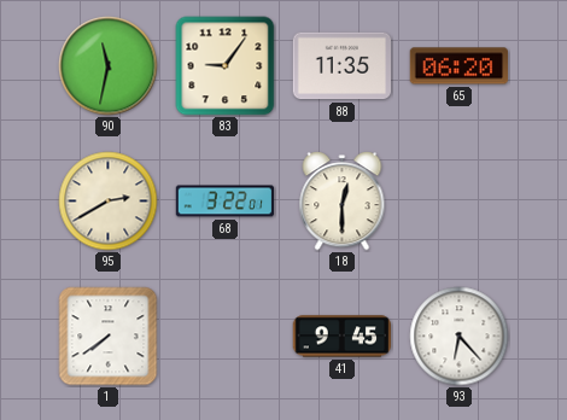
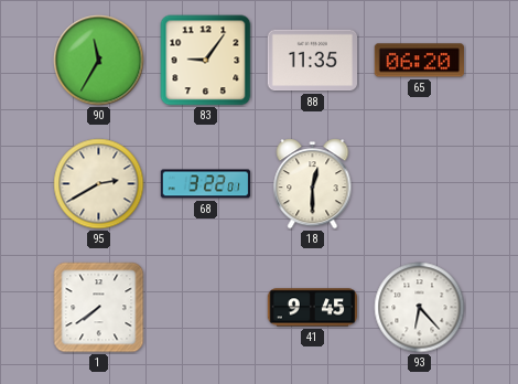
90: 11:32 -> 11:35 (99, 61)
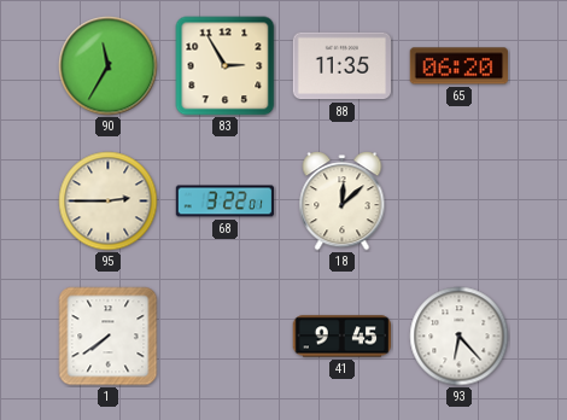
83: 9:06 -> 2:55 (226, 66)
95: 2:40 -> 2:45 (109, 202)
18: 12:30 -> 12:08 (343, 202)
